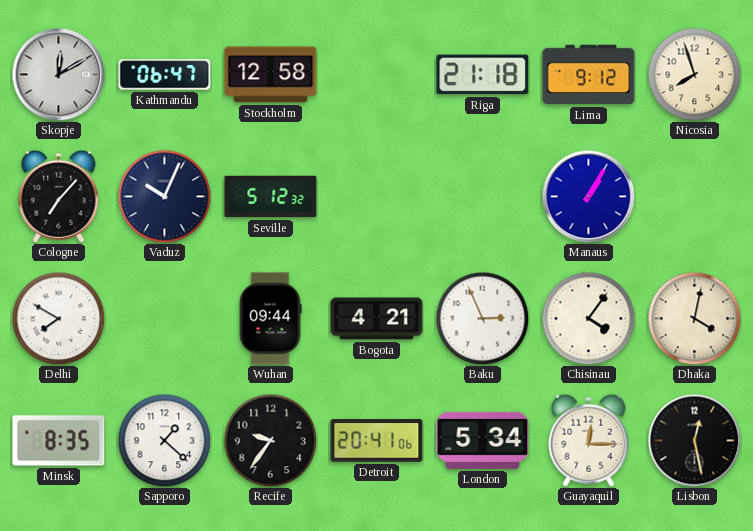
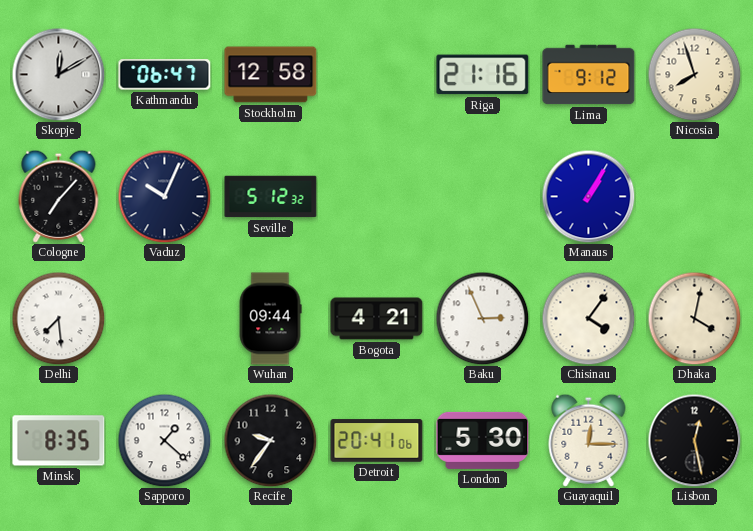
Riga: 21:18 -> 21:16 (483, 75)
Delhi: 7:50 -> 7:29 (58, 318)
London: 5:34 -> 5:30 (483, 440)
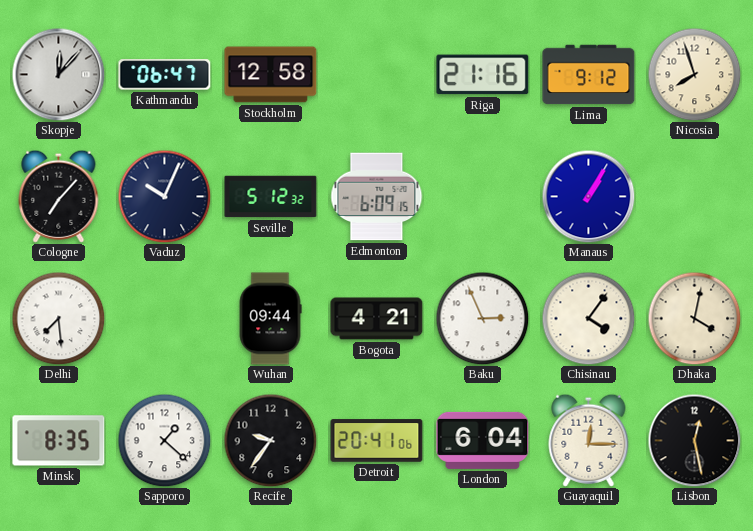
Skopje: 12:10 -> 12:07 (58, 74)
Edmonton: none -> 6:09 (377, 197)
London: 5:30 -> 6:04 (483, 440)
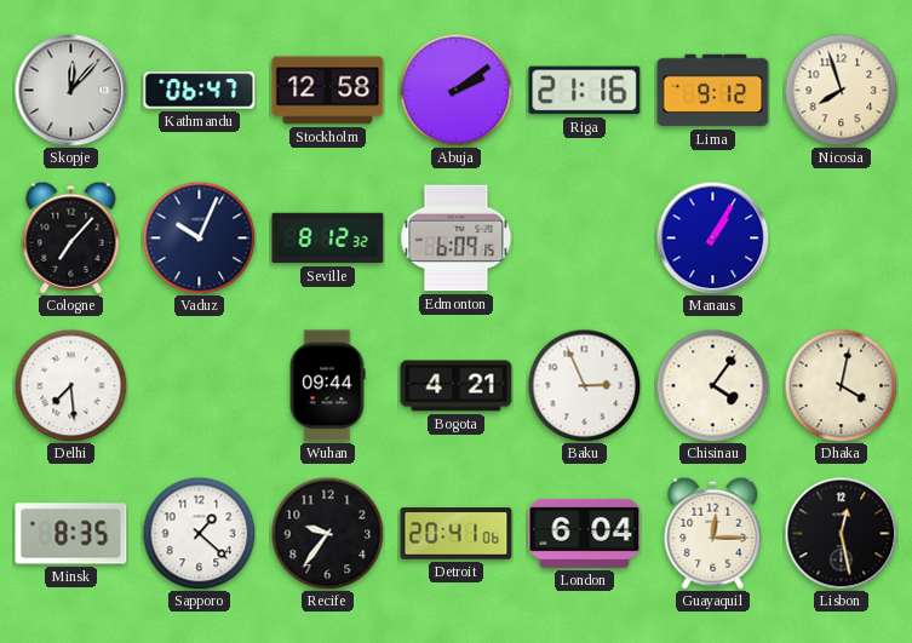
Abuja: none -> 2:09 (455, 90)
Seville: 5:12 -> 8:12 (328, 239)
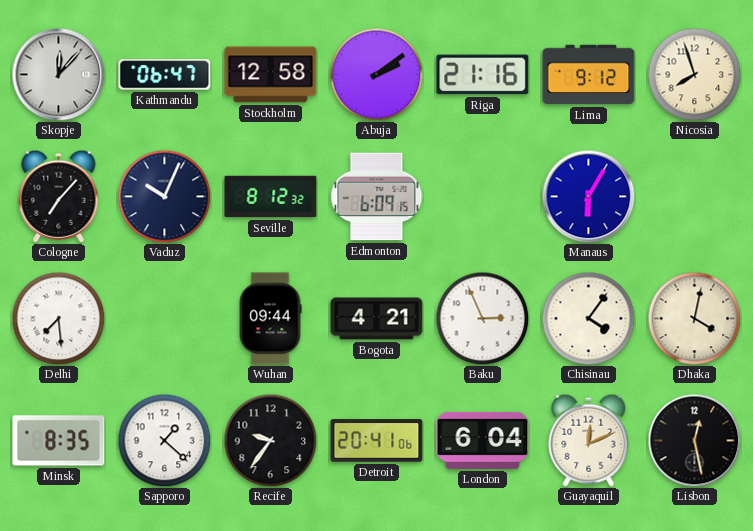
Manaus: 1:05 -> 6:05 (588, 196)
Guayaquil: 12:15 -> 12:11 (589, 440)
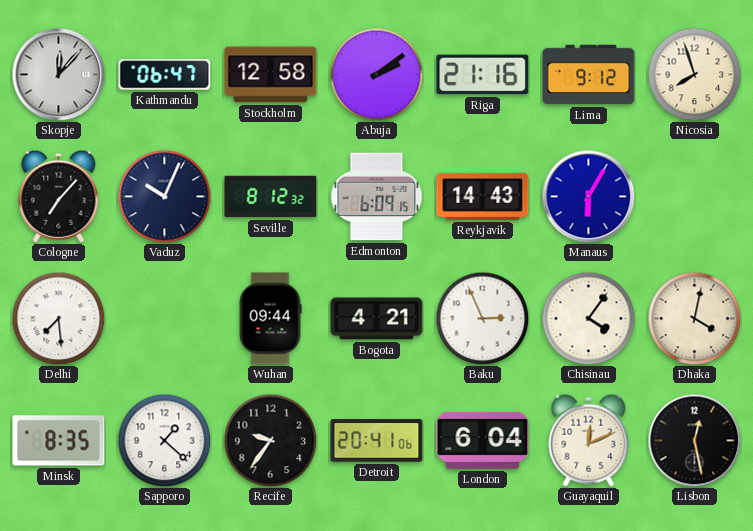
Reykjavik: none -> 14:43 (483, 196)
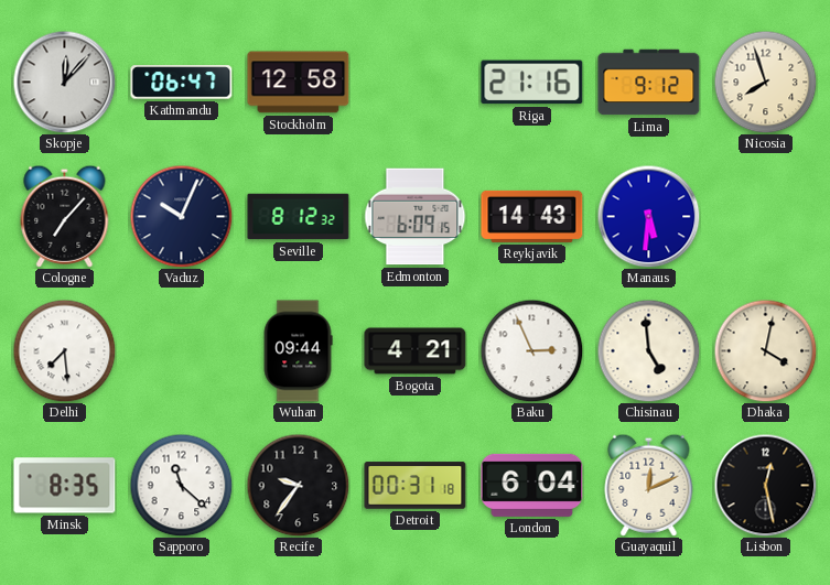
Abuja: 2:09 -> none (376, 74)
Manaus: 6:05 -> 5:31 (648, 216)
Chisinau: 4:06 -> 4:59 (648, 350)
Sapporo: 1:22 -> 11:22 (181, 485)
Detroit: 20:41 -> 00:31 (416, 486)
